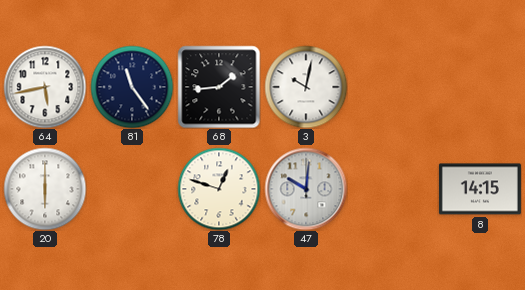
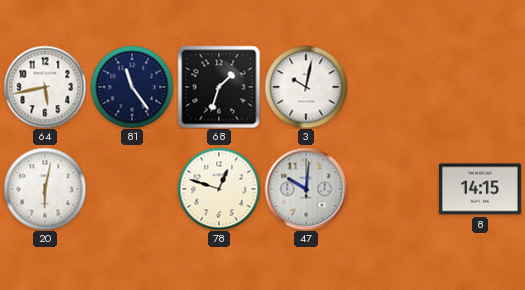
68: 1:44 -> 1:33 (219, 87)
20: 6:00 -> 6:02 (45, 189)
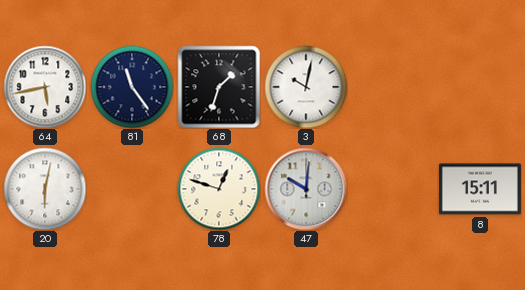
8: 14:15 -> 15:11 (480, 189)
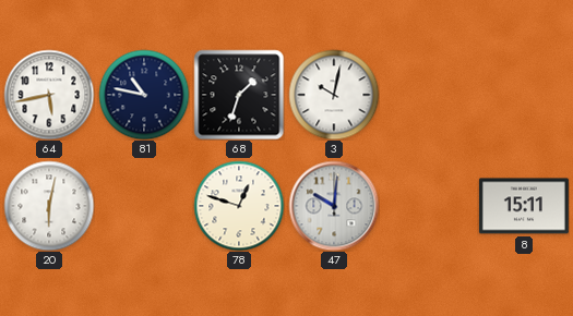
81: 11:24 -> 10:47 (144, 95)
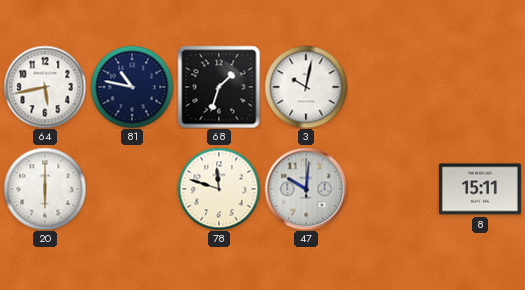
20: 6:02 -> 6:00 (45, 189)
78: 12:48 -> 11:48 (219, 189)
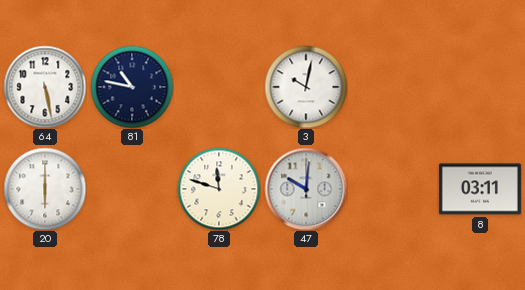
64: 5:43 -> 5:28 (45, 87)
68: 1:33 -> none (219, 87)
8: 15:11 -> 03:11 (480, 189)
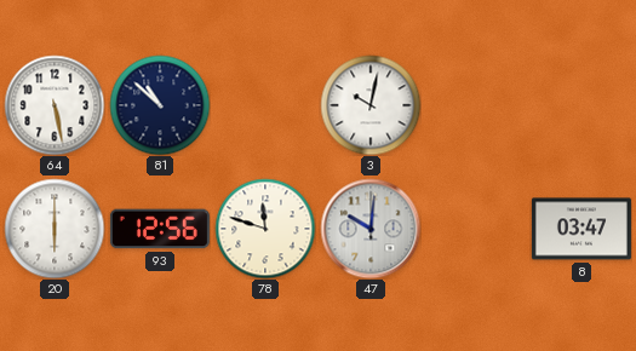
81: 10:47 -> 10:52 (160, 105)
93: none -> 12:56 (160, 229)
8: 03:11 -> 03:47 (581, 229)
